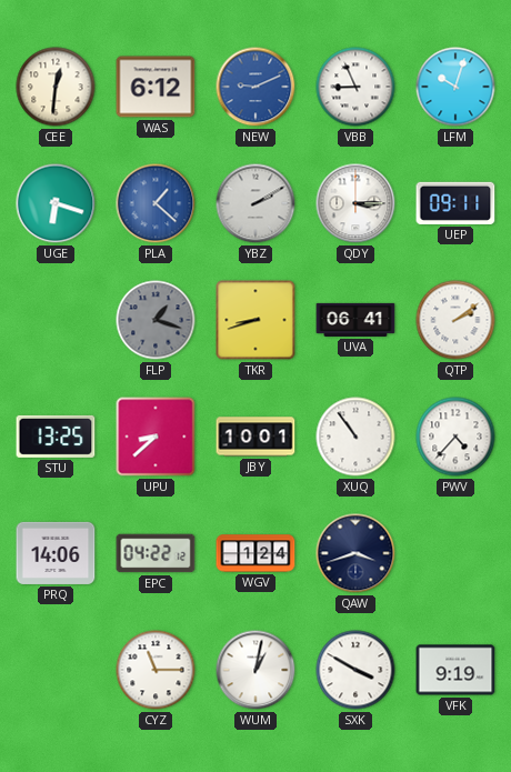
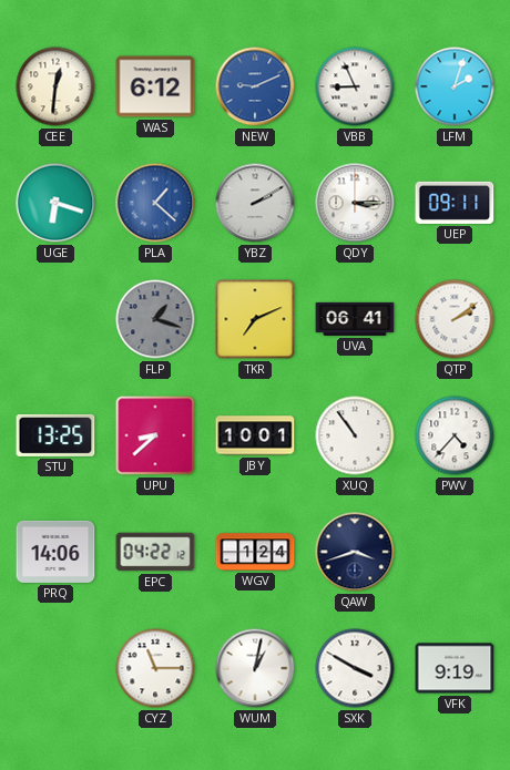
LFM: 10:03 -> 2:03 (455, 86)
TKR: 8:42 -> 7:11 (255, 319)
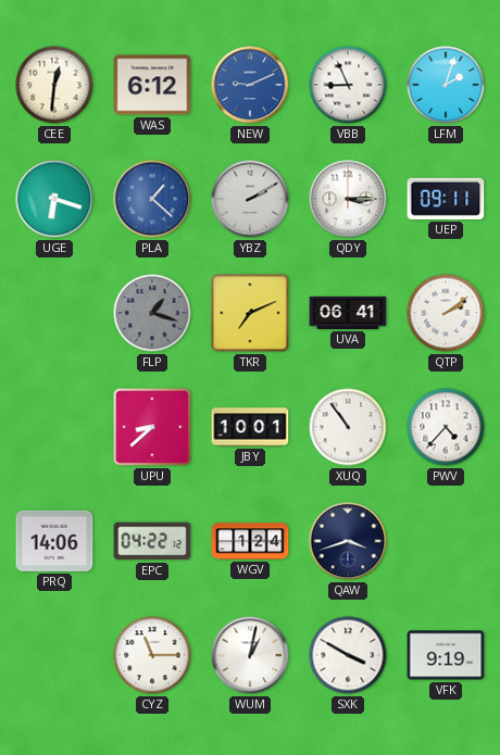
STU: 13:25 -> none (55, 435)
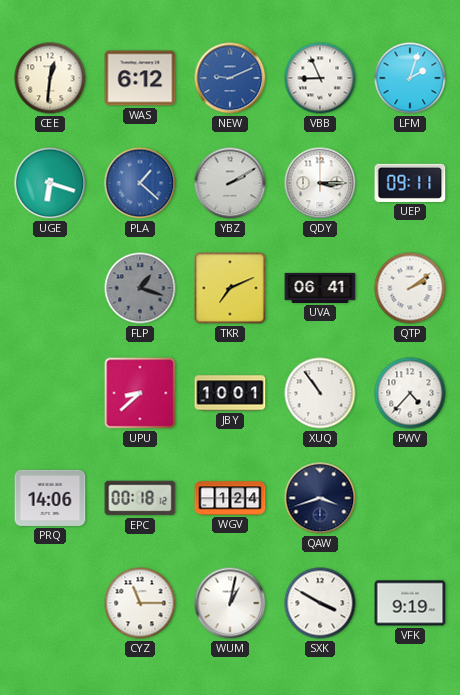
EPC: 04:22 -> 00:18 (140, 498)
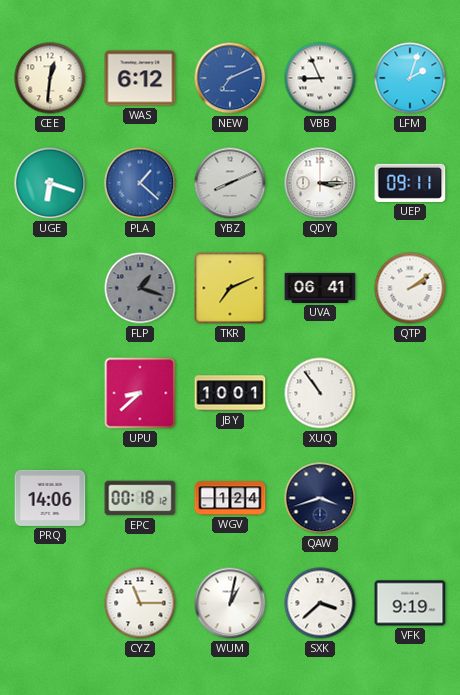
NEW: 9:11 -> 7:11 (230, 78)
YBZ: 2:10 -> 8:11 (230, 183)
PWV: 4:37 -> none (410, 393)
SXK: 3:50 -> 3:38 (320, 603)
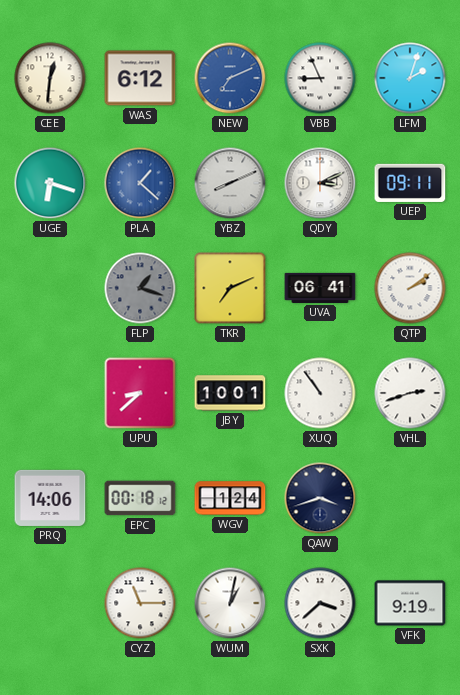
QDY: 3:15 -> 3:11 (320, 183)
VHL: none -> 2:42 (410, 393)
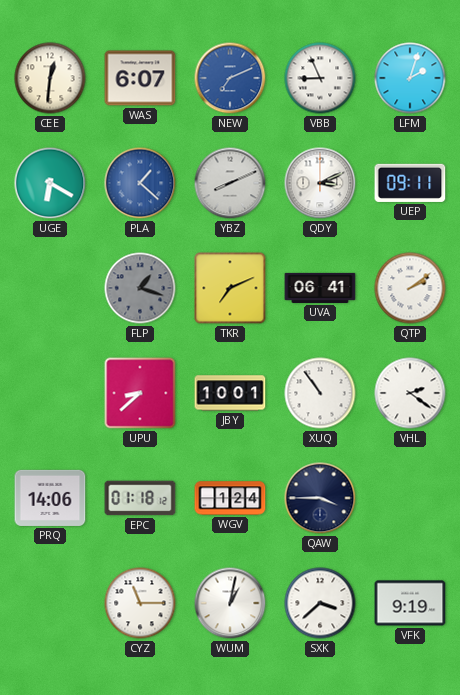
WAS: 6:12 -> 6:07 (140, 78)
UGE: 6:18 -> 6:20 (50, 183)
VHL: 2:42 -> 2:21 (410, 393)
EPC: 00:18 -> 01:18 (140, 498)
QAW: 3:42 -> 3:45 (320, 498)
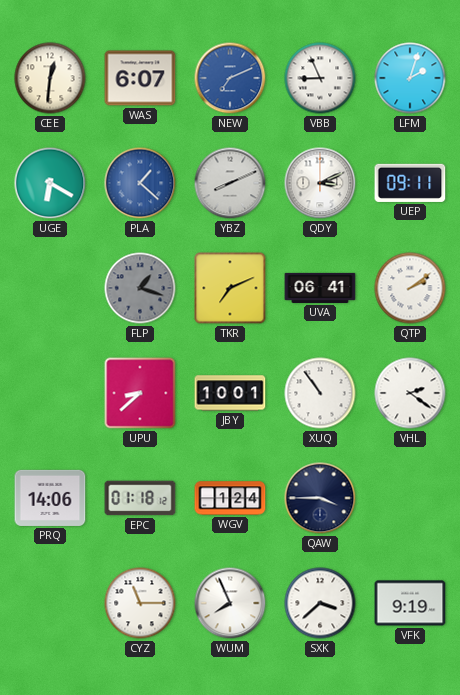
WUM: 1:02 -> 7:56 (230, 603)
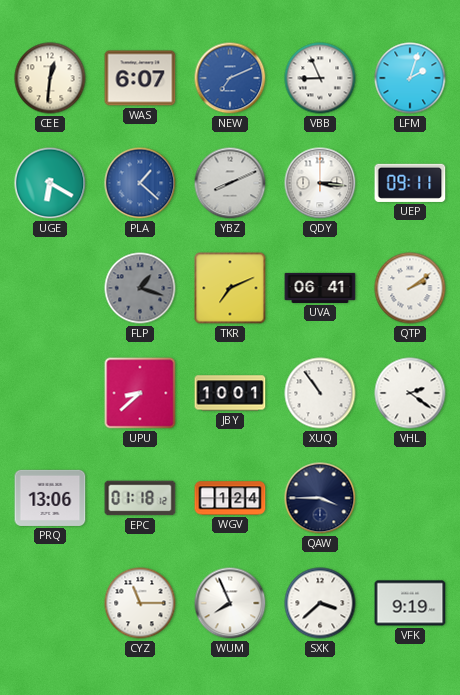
QDY: 3:11 -> 3:16 (320, 183)
PRQ: 14:06 -> 13:06 (50, 498)
